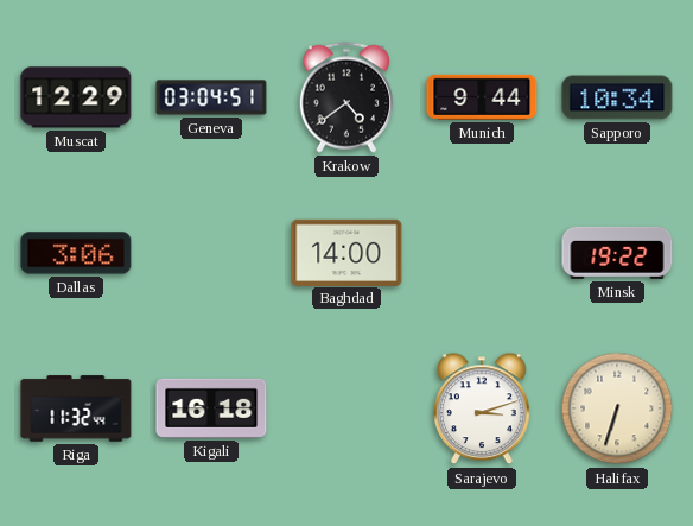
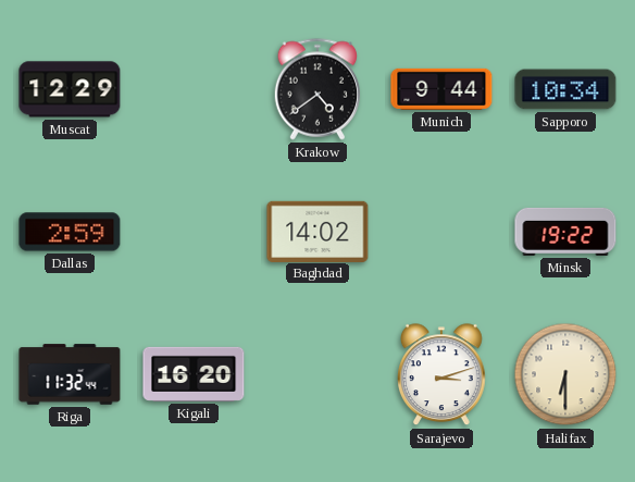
Geneva: 03:04 -> none (211, 97)
Dallas: 3:06 -> 2:59 (70, 232)
Baghdad: 14:00 -> 14:02 (317, 231)
Kigali: 16:18 -> 16:20 (194, 374)
Halifax: 6:33 -> 6:30 (565, 374)
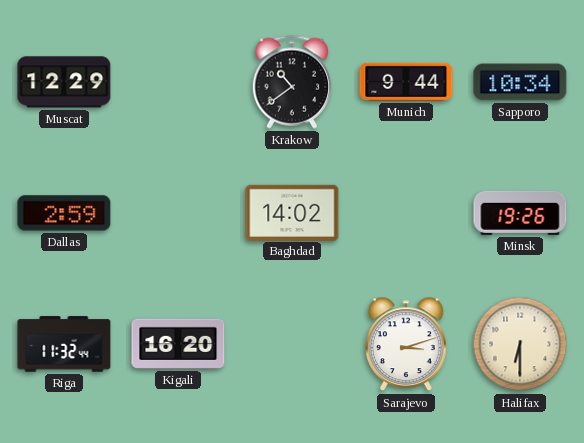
Krakow: 4:39 -> 10:39 (291, 82)
Minsk: 19:22 -> 19:26 (520, 213)
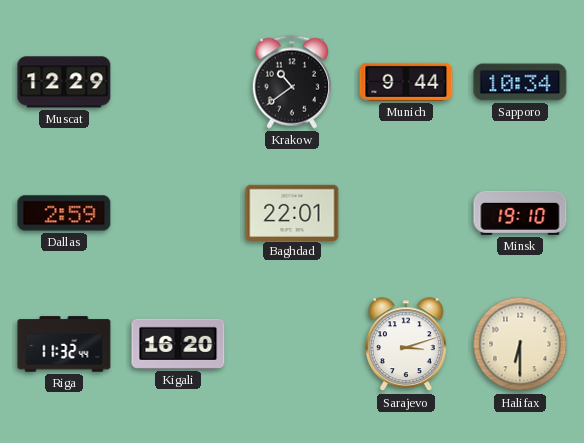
Baghdad: 14:02 -> 22:01 (292, 212)
Minsk: 19:26 -> 19:10 (520, 213)
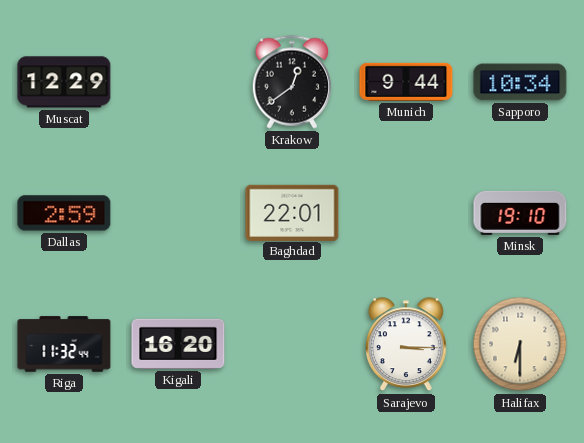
Krakow: 10:39 -> 12:39 (291, 82)
Sarajevo: 3:12 -> 3:15 (407, 345)
